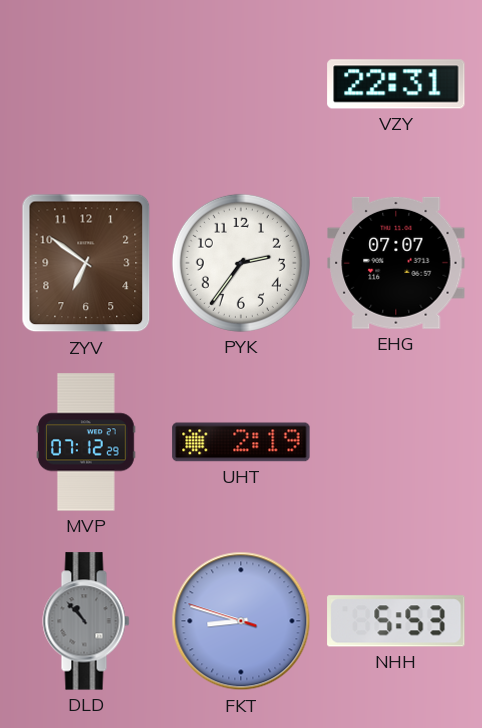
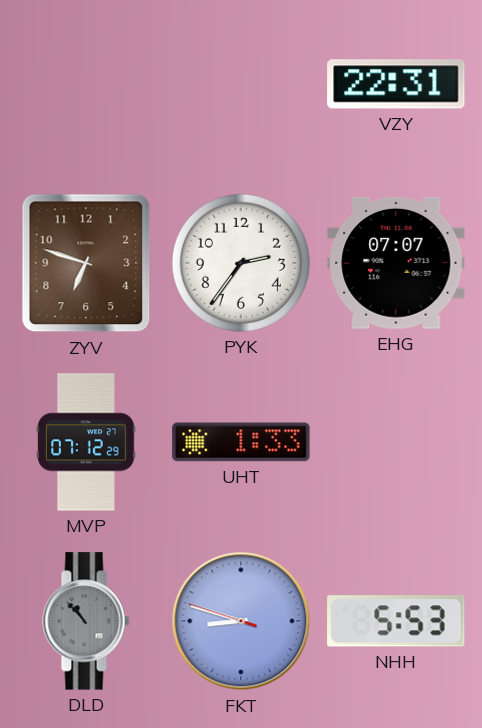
ZYV: 6:51 -> 6:48 (86, 263)
UHT: 2:19 -> 1:33 (241, 442)
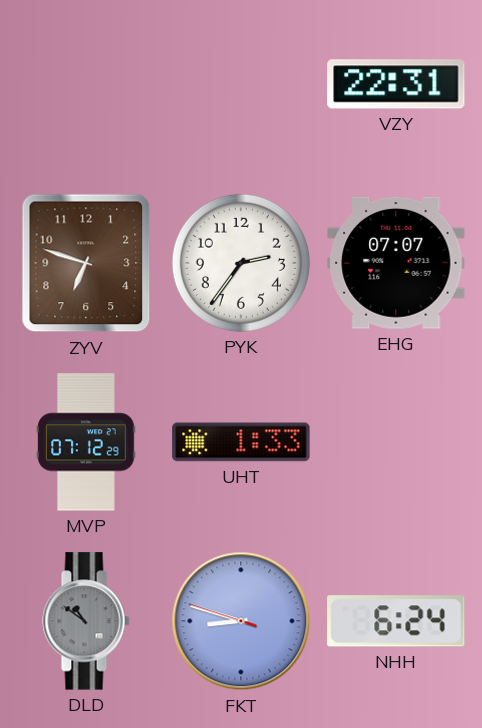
DLD: 10:53 -> 10:51 (86, 621)
NHH: 5:53 -> 6:24 (396, 621)
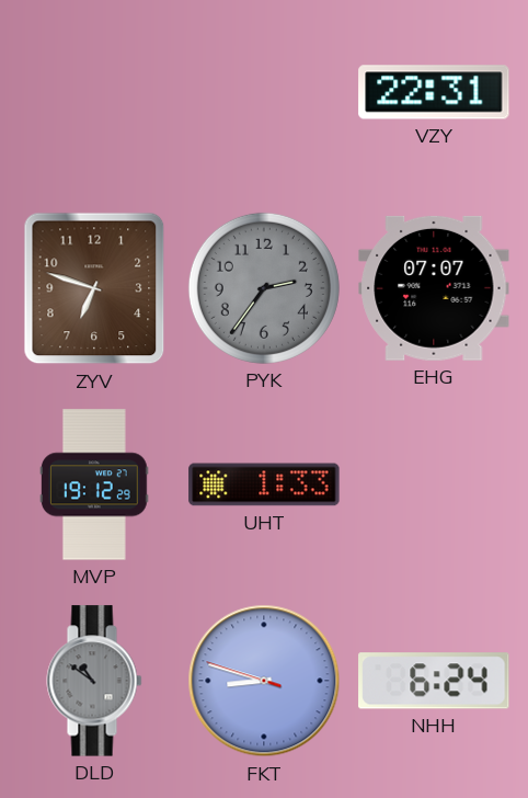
PYK dial: white -> grey (264, 288)
MVP: 07:12 -> 19:12 (95, 485)
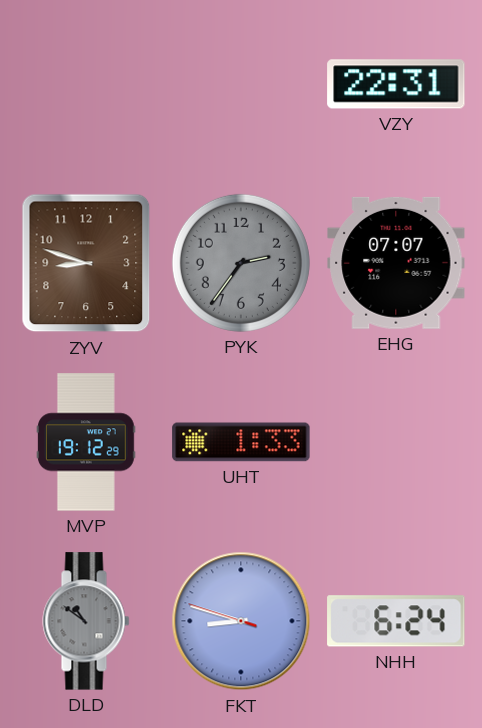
ZYV: 6:48 -> 8:48 (86, 263)
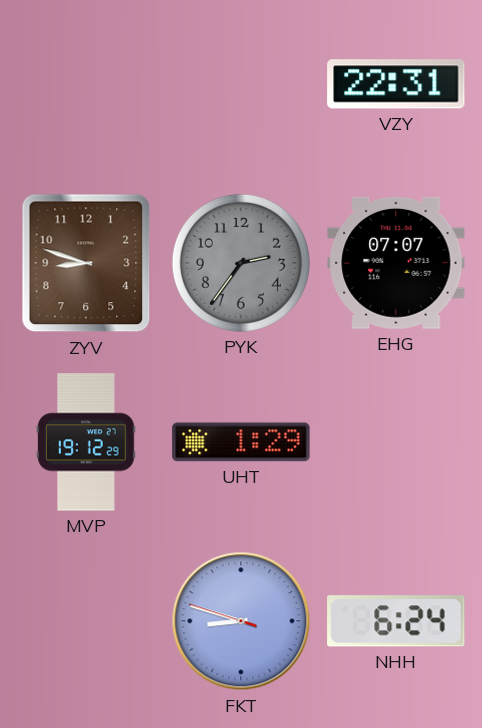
UHT: 1:33 -> 1:29 (241, 442)
DLD: 10:51 -> none (86, 621)
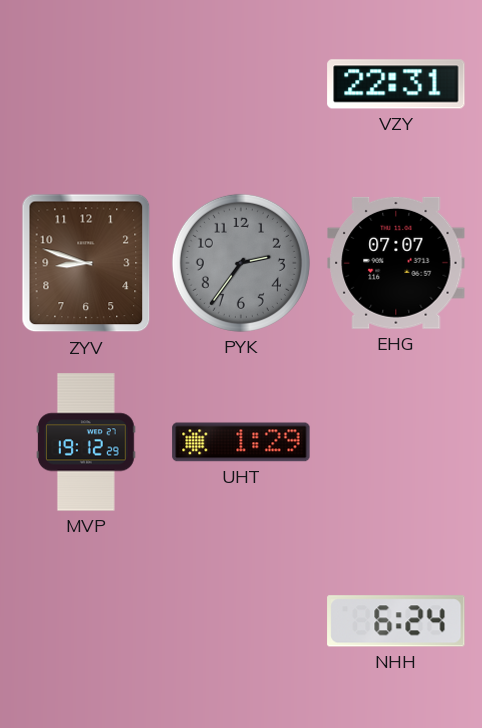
FKT: 8:47 -> none (241, 621)
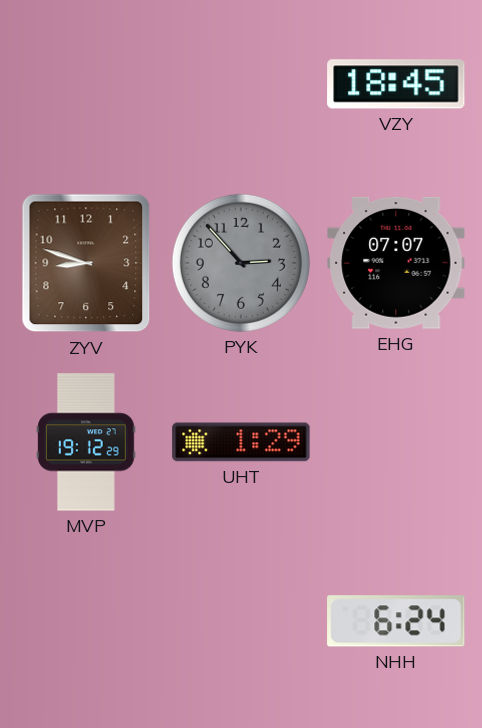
VZY: 22:31 -> 18:45 (396, 84)
PYK: 2:36 -> 2:53 (241, 263)
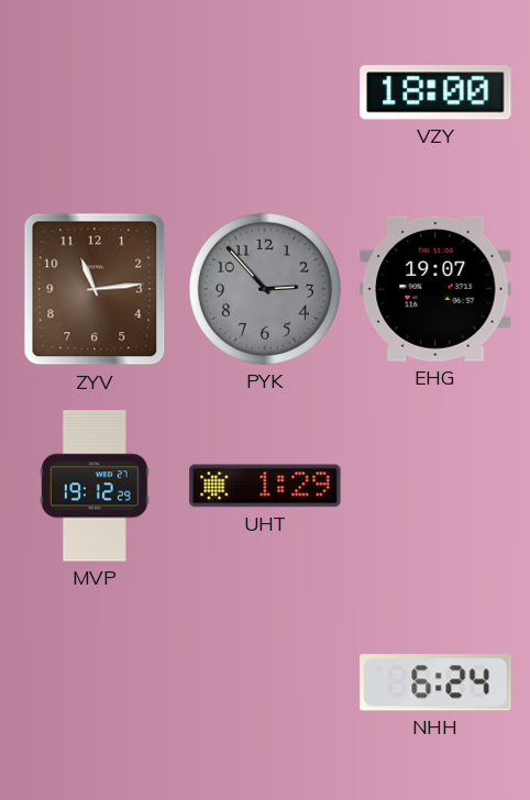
VZY: 18:45 -> 18:00 (435, 92)
ZYV: 8:48 -> 11:14 (95, 289)
EHG: 07:07 -> 19:07 (435, 289)
